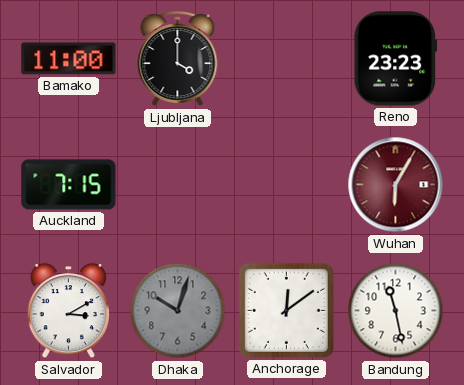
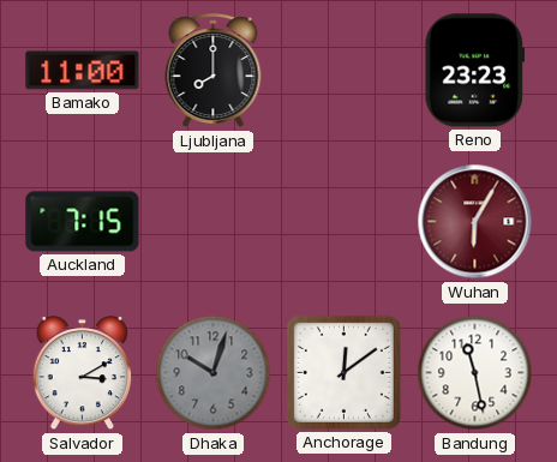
Ljubljana: 4:00 -> 8:00 (214, 71)
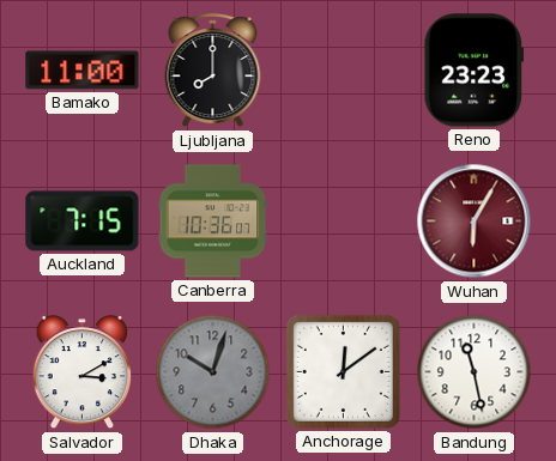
Canberra: none -> 10:36 (213, 222)
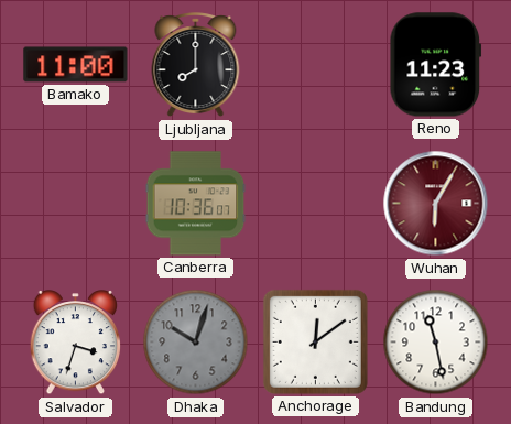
Reno: 23:23 -> 11:23 (436, 65)
Auckland: 7:15 -> none (83, 222)
Salvador: 3:10 -> 3:33 (75, 344)
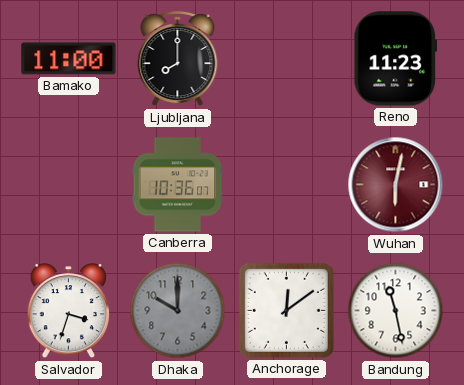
Wuhan: 6:05 -> 6:02 (396, 185)
Dhaka: 10:03 -> 10:00 (178, 311)
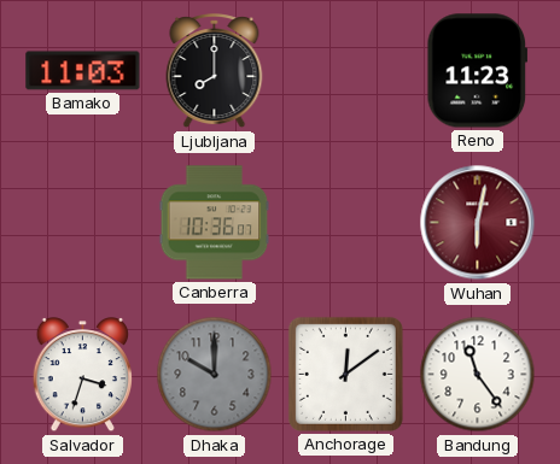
Bamako: 11:00 -> 11:03 (83, 71)
Bandung: 11:28 -> 11:24 (478, 375)
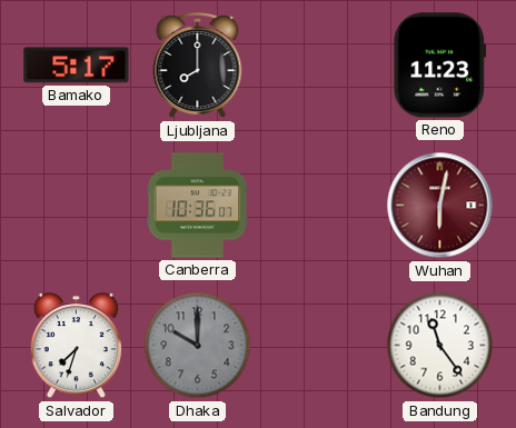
Bamako: 11:03 -> 5:17 (77, 66)
Salvador: 3:33 -> 7:33 (76, 347)
Anchorage: 12:09 -> none (345, 374)
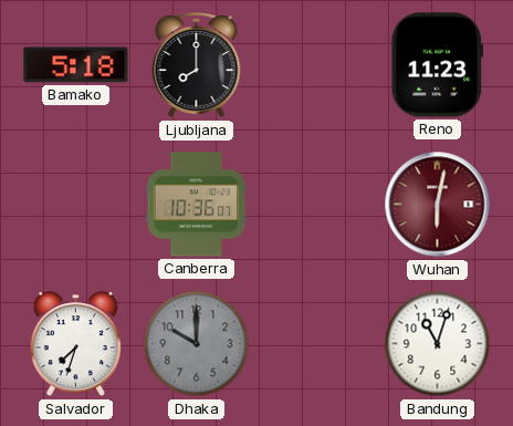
Bamako: 5:17 -> 5:18 (76, 65)
Bandung: 11:24 -> 11:03 (438, 344)
